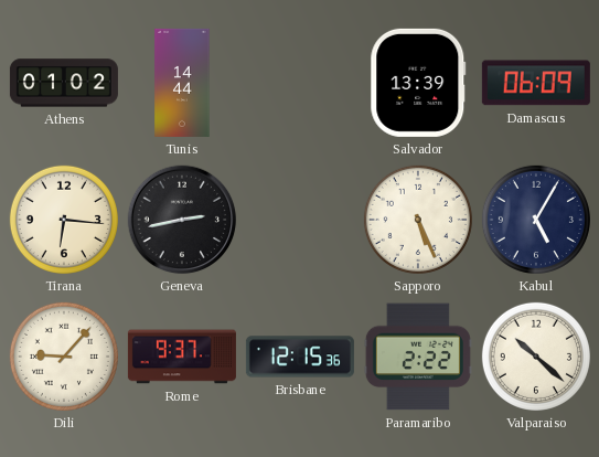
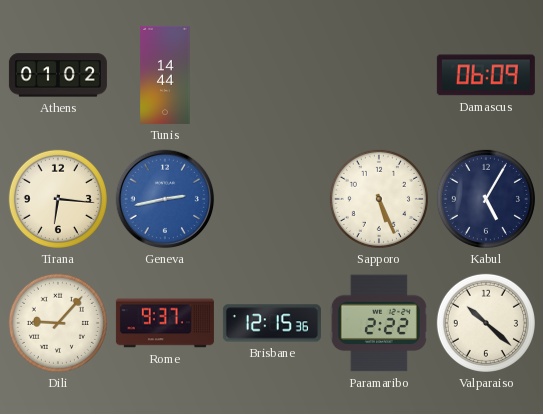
Salvador: 13:39 -> none (418, 83)
Geneva dial: black -> blue (165, 199)
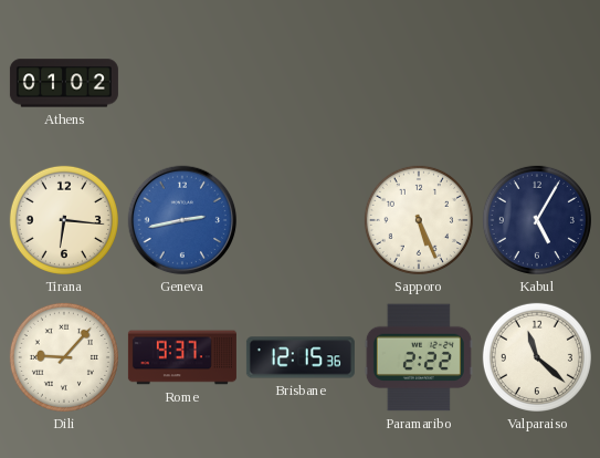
Tunis: 14:44 -> none (165, 75)
Damascus: 06:09 -> none (486, 75)
Valparaiso: 10:22 -> 11:22 (537, 357)
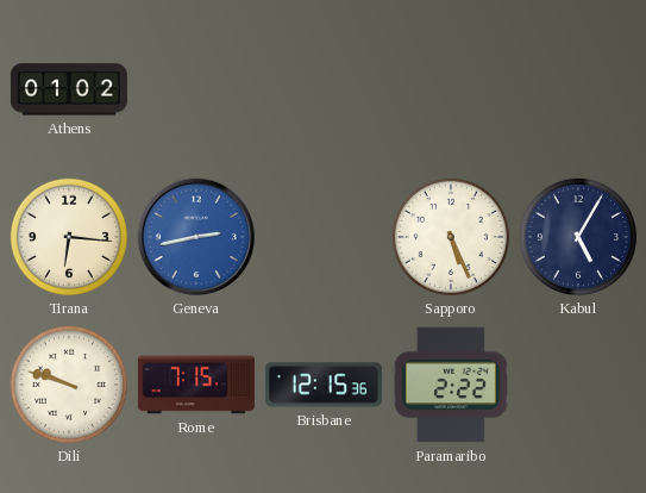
Dili: 9:07 -> 9:48 (69, 385)
Rome: 9:37 -> 7:15 (196, 385)
Valparaiso: 11:22 -> none (537, 357)
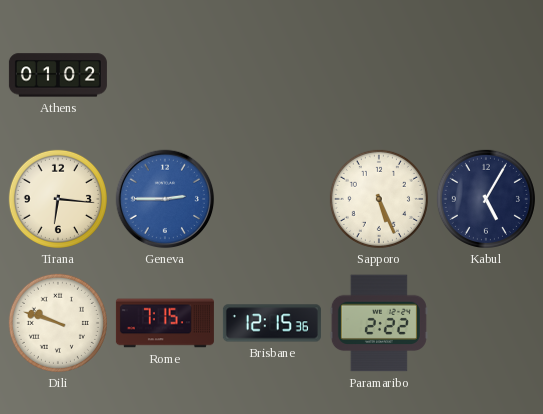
Geneva: 2:43 -> 2:45 (165, 199)
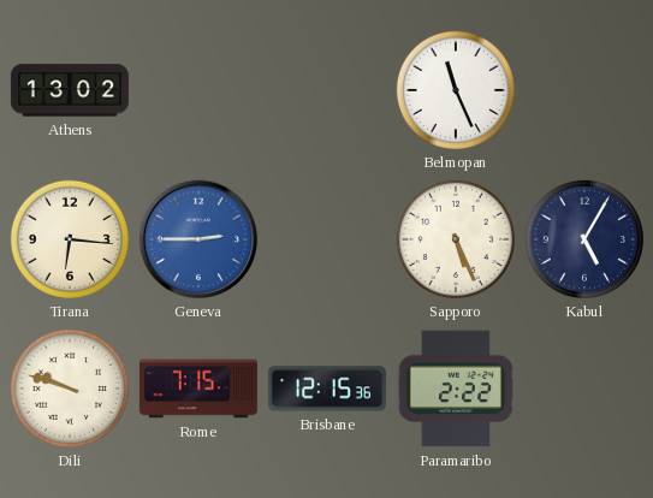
Athens: 01:02 -> 13:02 (70, 90)
Belmopan: none -> 11:26 (456, 90)
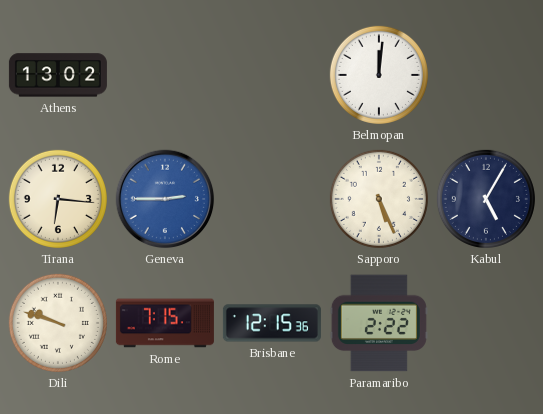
Belmopan: 11:26 -> 12:01 (379, 75)
